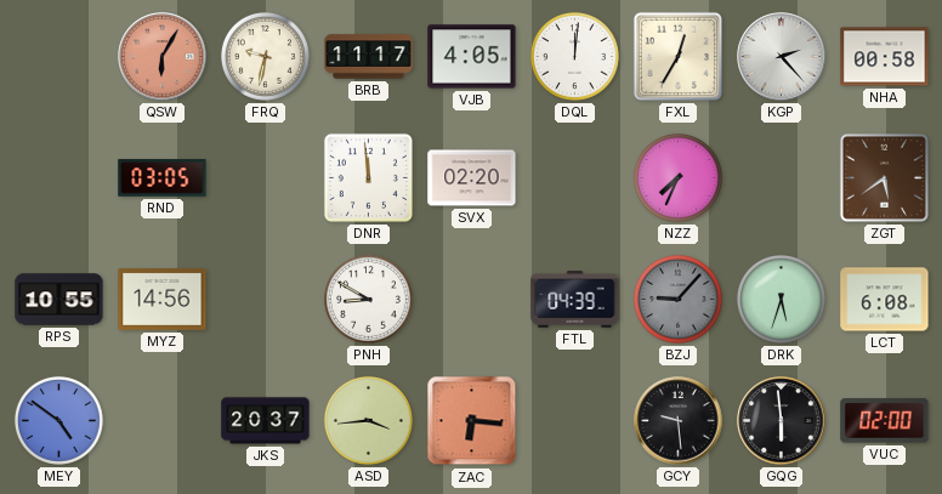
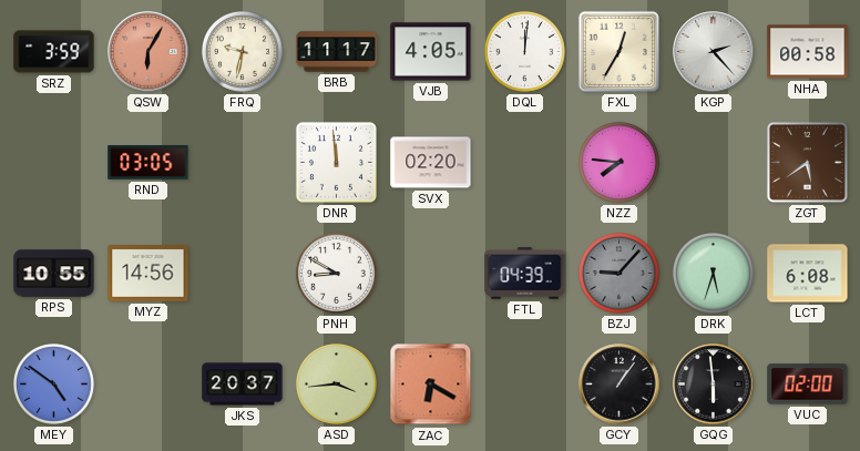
SRZ: none -> 3:59 (54, 52)
NZZ: 7:34 -> 7:46 (618, 162)
ZAC: 6:16 -> 6:20 (431, 385)
GCY: 9:29 -> 1:06 (620, 385)
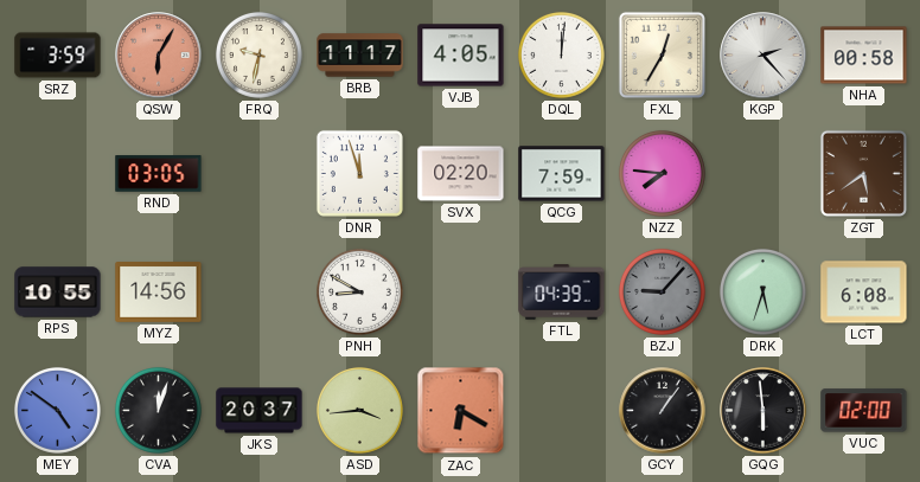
DNR: 11:59 -> 11:57 (359, 173)
QCG: none -> 7:59 (562, 174)
CVA: none -> 12:03 (158, 410)
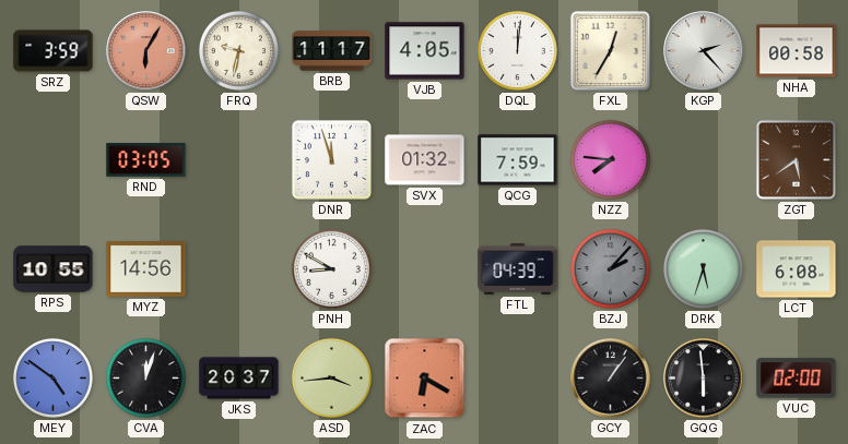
SVX: 02:20 -> 01:32 (425, 160)
BZJ: 9:07 -> 2:07 (610, 268)
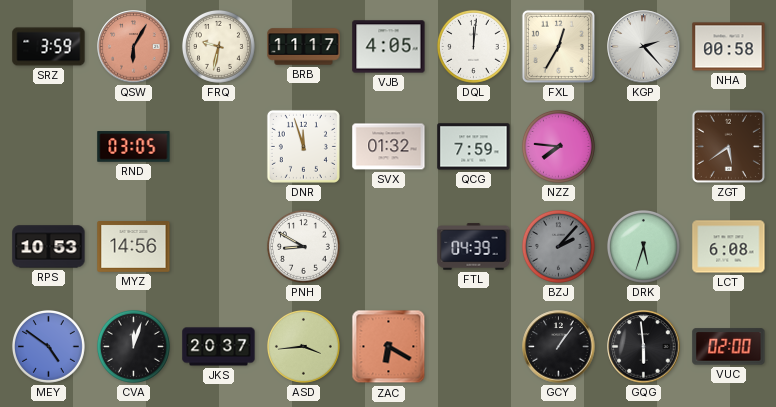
RPS: 10:55 -> 10:53 (49, 247)
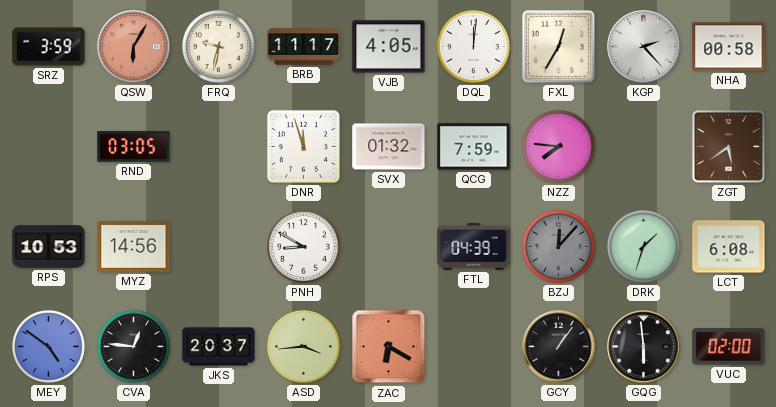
BZJ: 2:07 -> 12:07 (558, 246)
DRK: 5:33 -> 1:33 (643, 246)
CVA: 12:03 -> 12:46 (133, 346)
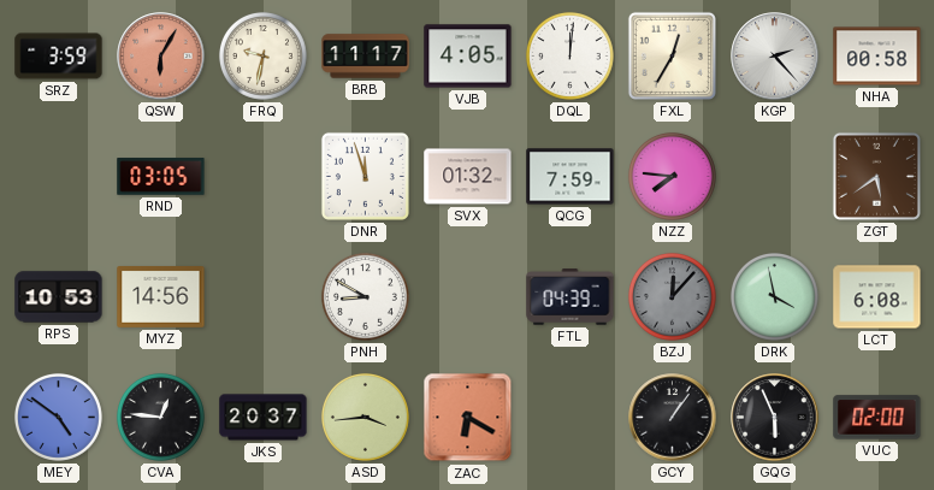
DRK: 1:33 -> 3:58 (774, 296)
GQG: 5:59 -> 5:56 (775, 418)
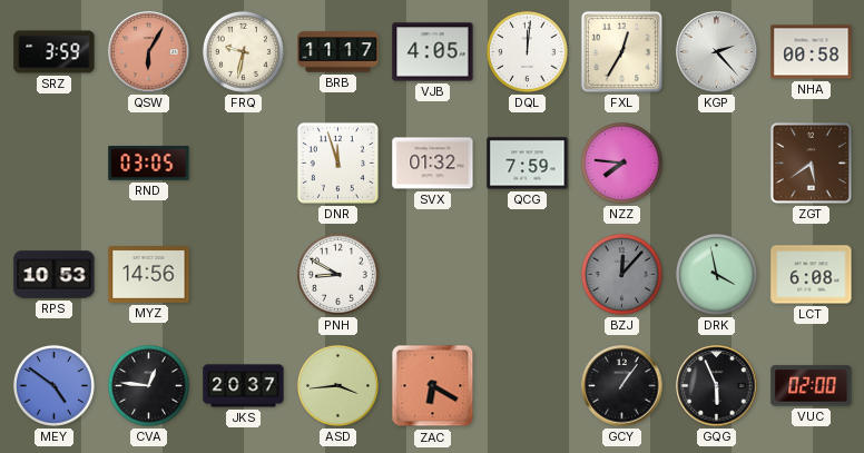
FTL: 04:39 -> none (571, 297)
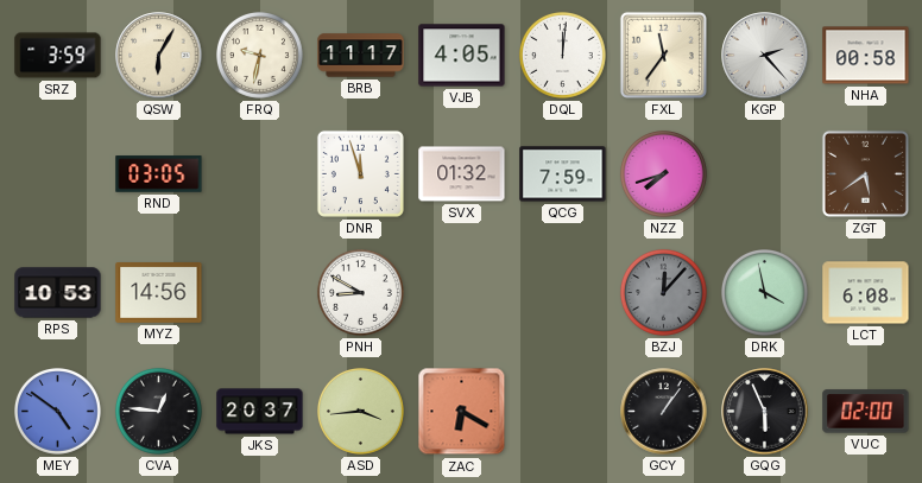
QSW dial: salmon -> cream (159, 56)
FXL: 12:35 -> 11:36 (663, 55)
NZZ: 7:46 -> 7:42 (663, 173)
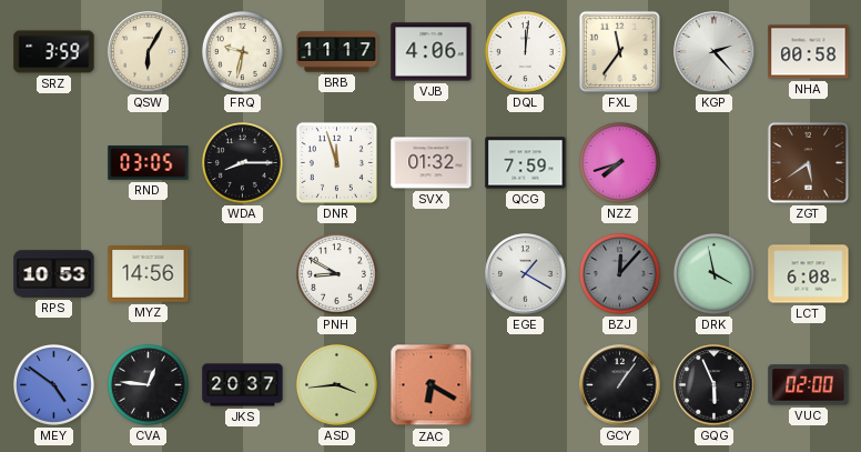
VJB: 4:05 -> 4:06 (432, 52)
WDA: none -> 8:15 (242, 162)
EGE: none -> 1:20 (526, 274)
